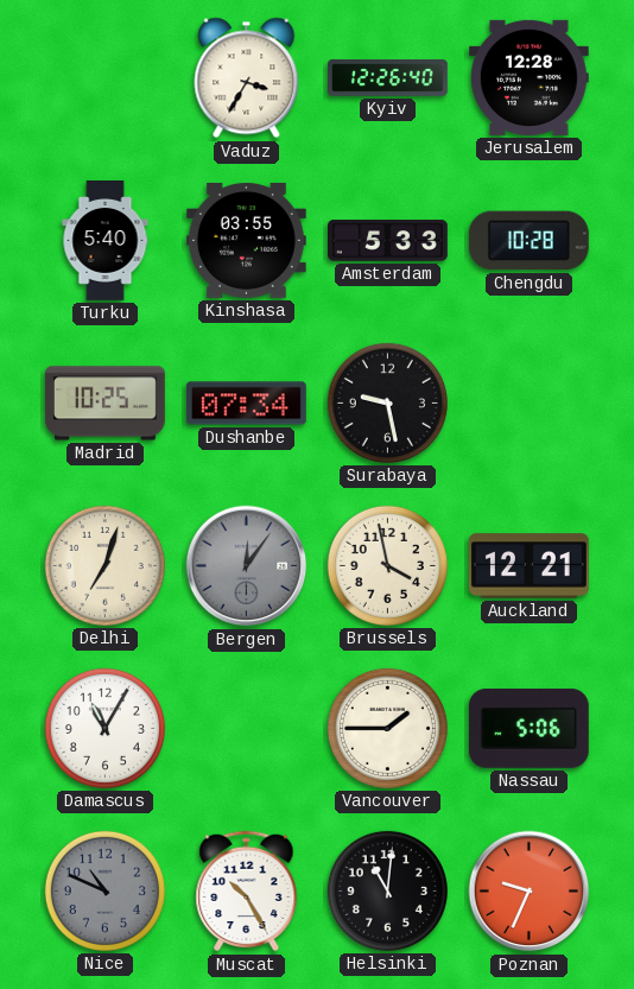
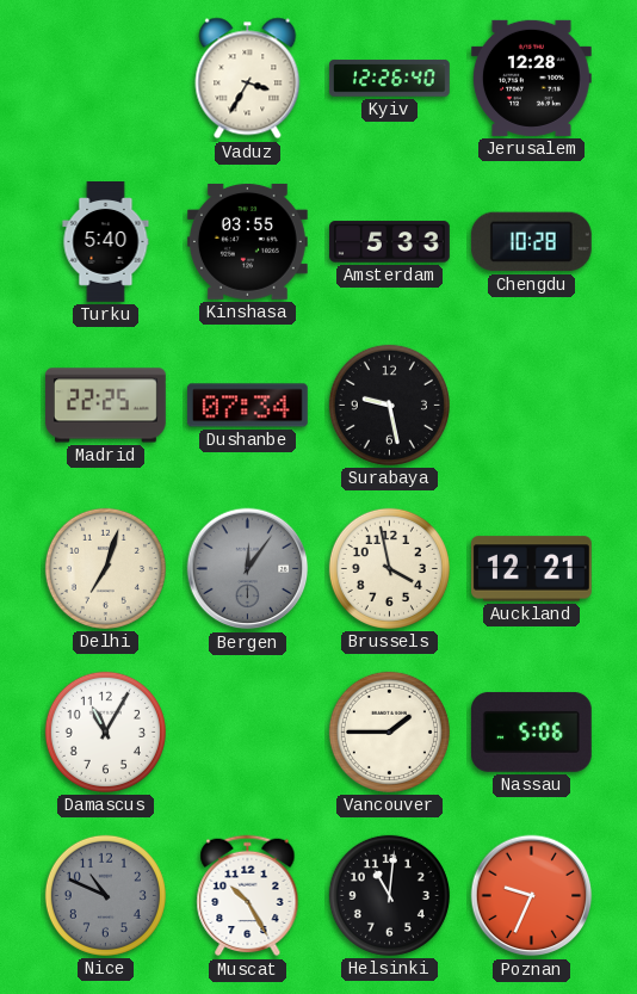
Madrid: 10:25 -> 22:25 (106, 406)
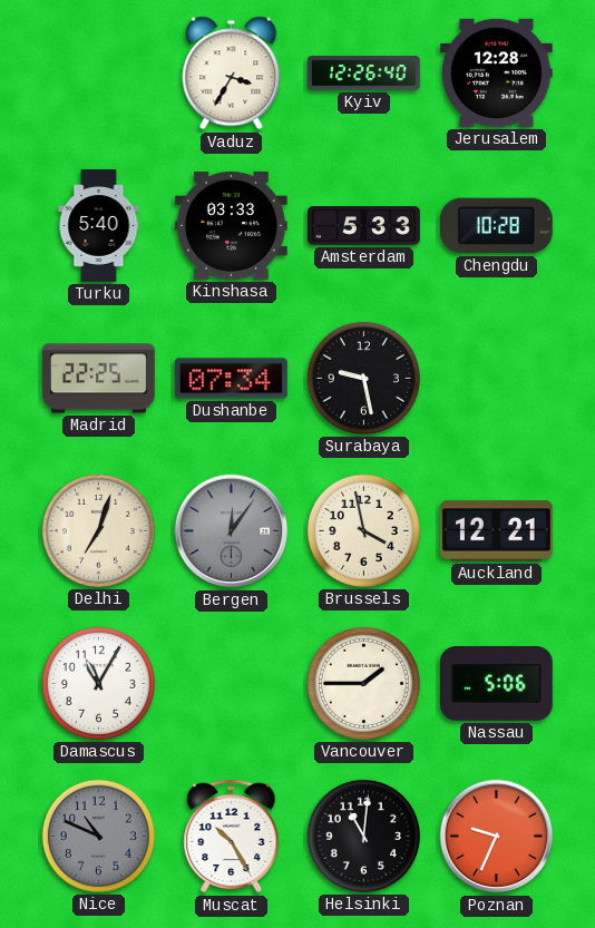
Kinshasa: 03:55 -> 03:33 (231, 225)
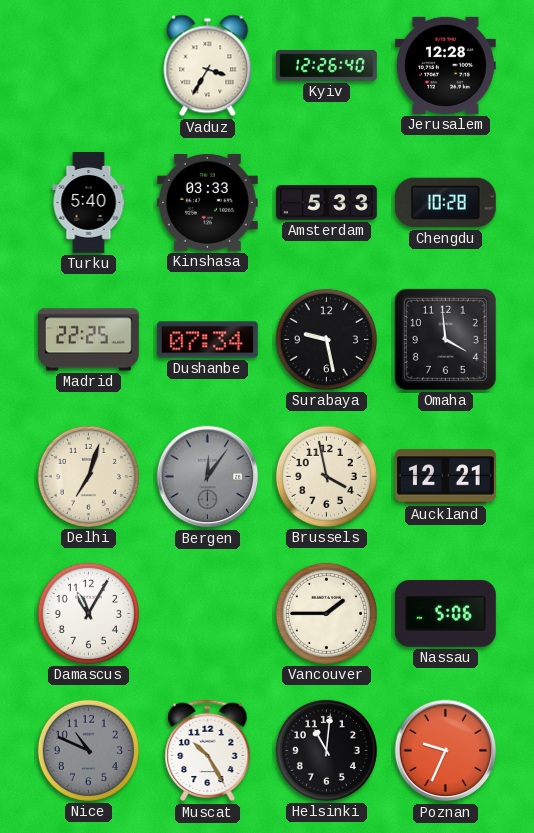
Omaha: none -> 3:59 (445, 339)
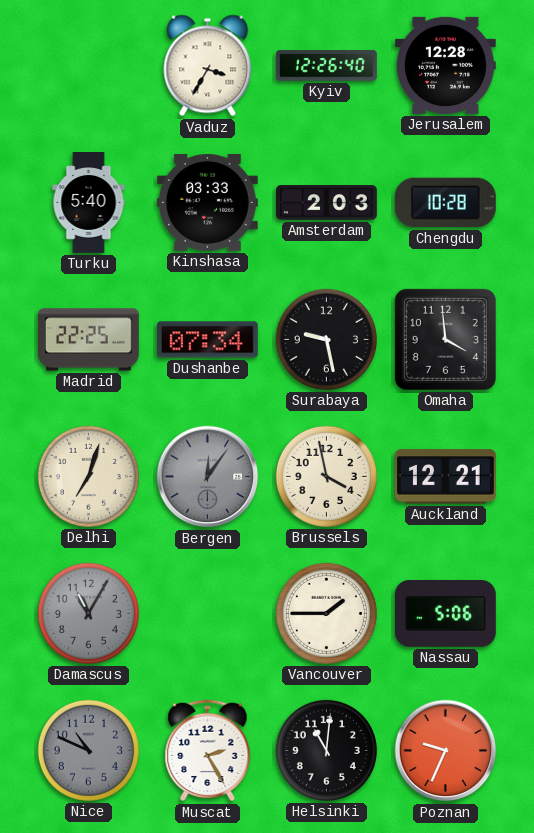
Amsterdam: 5:33 -> 2:03 (327, 203)
Damascus dial: white -> grey (88, 613)
Muscat: 10:25 -> 2:25 (208, 751)
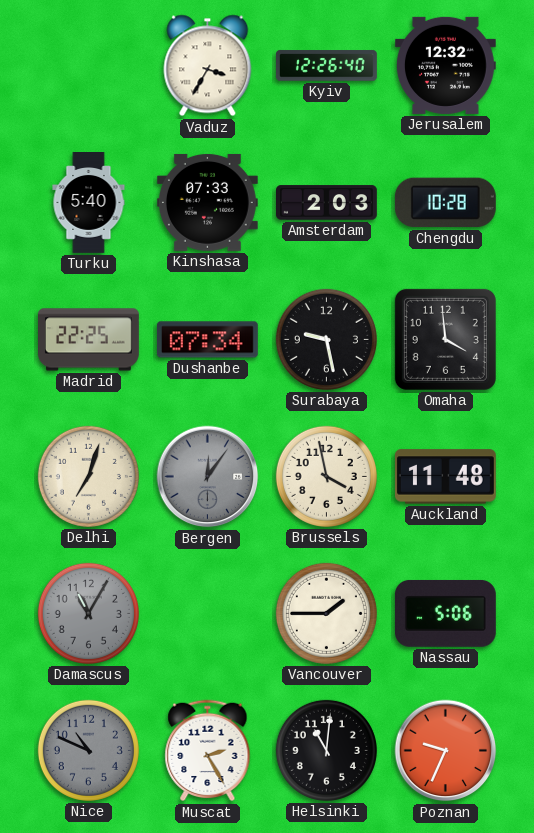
Jerusalem: 12:28 -> 12:32 (445, 65)
Kinshasa: 03:33 -> 07:33 (207, 202)
Auckland: 12:21 -> 11:48 (445, 477)
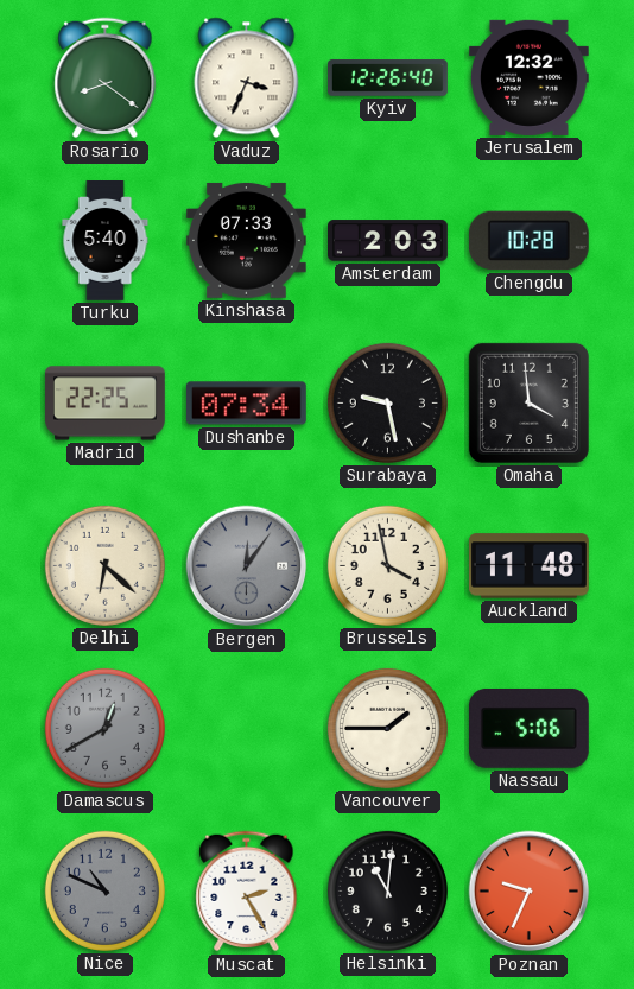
Rosario: none -> 8:21 (106, 78)
Vaduz: 3:35 -> 3:34 (247, 78)
Delhi: 7:03 -> 6:22 (104, 565)
Damascus: 11:05 -> 12:40 (104, 728)
